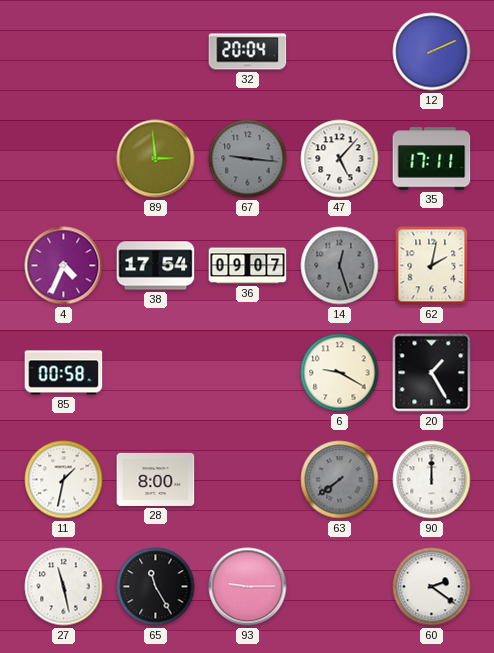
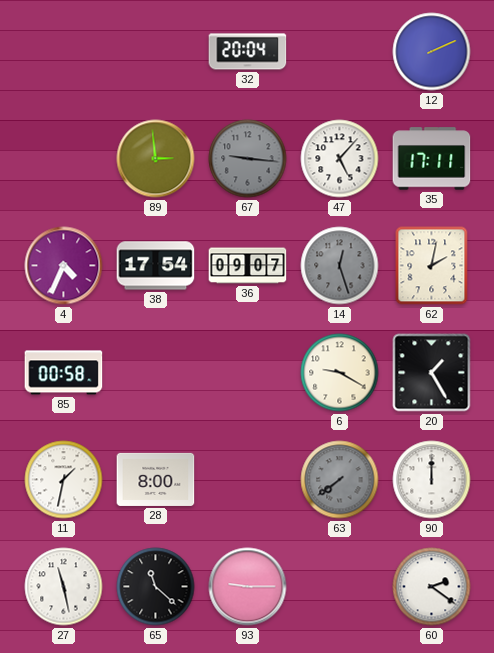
65: 11:25 -> 11:22 (156, 587)
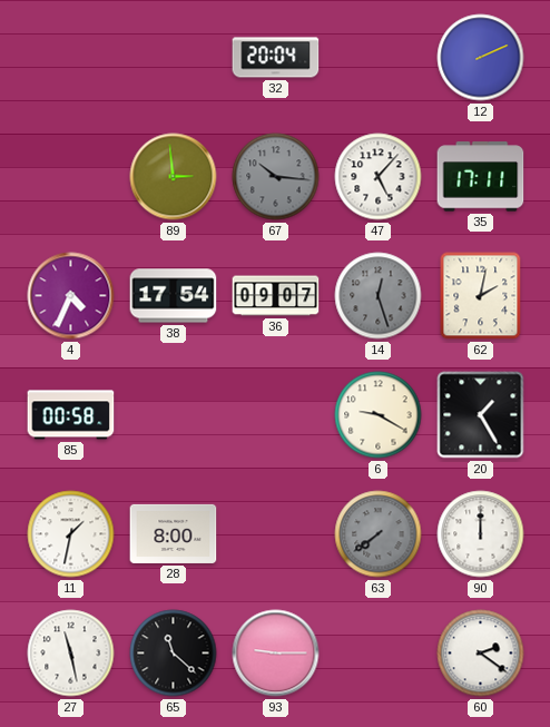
67: 9:16 -> 10:16 (276, 177)
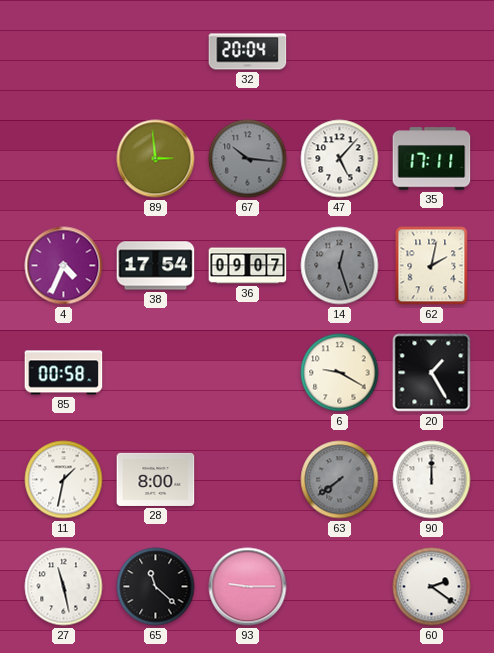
12: 2:11 -> none (481, 58)
